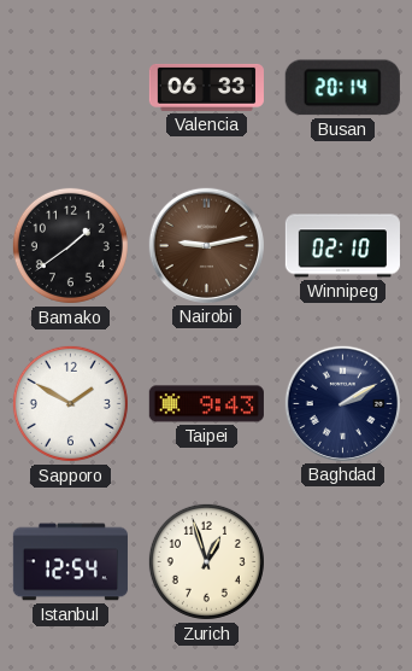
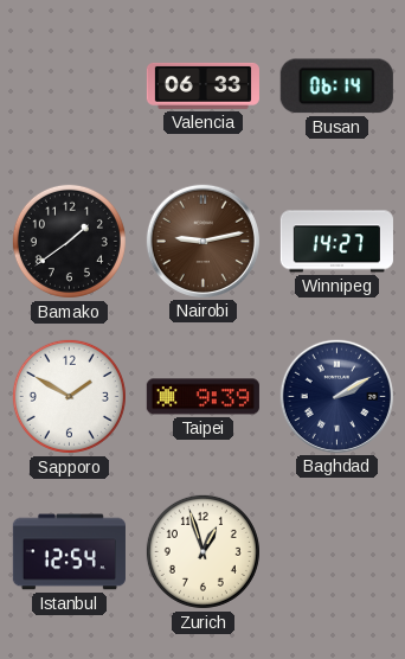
Busan: 20:14 -> 06:14 (336, 87)
Winnipeg: 02:10 -> 14:27 (336, 242)
Taipei: 9:43 -> 9:39 (202, 397)
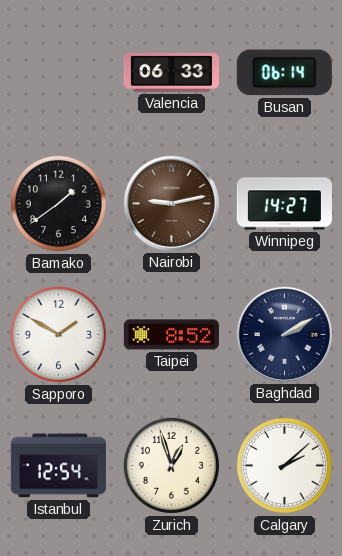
Taipei: 9:39 -> 8:52 (171, 335)
Calgary: none -> 2:08 (284, 465)
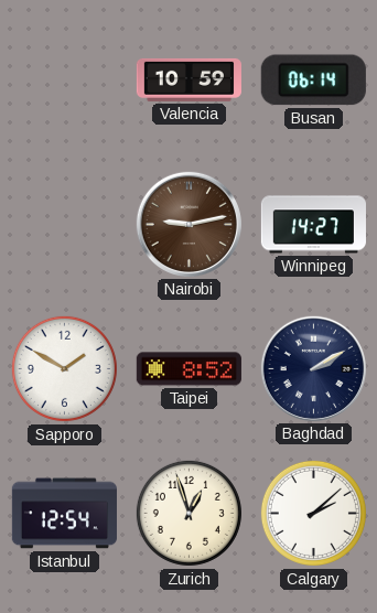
Valencia: 06:33 -> 10:59 (188, 79)
Bamako: 1:39 -> none (58, 203)
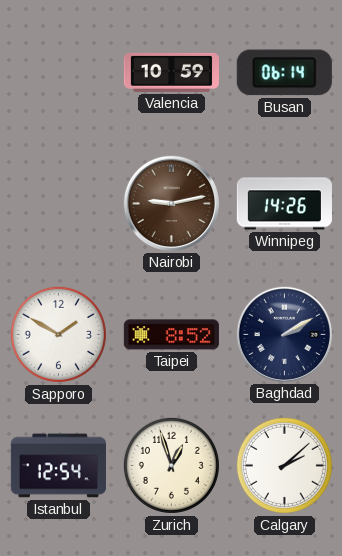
Winnipeg: 14:27 -> 14:26 (284, 204)
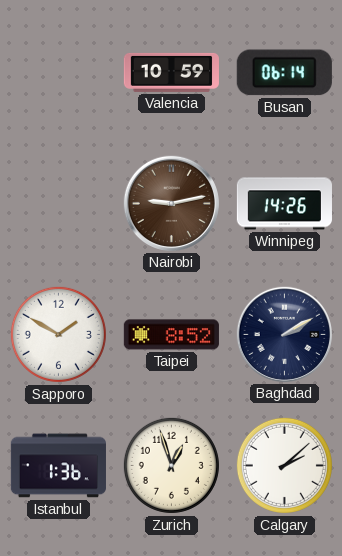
Istanbul: 12:54 -> 1:36 (58, 466)
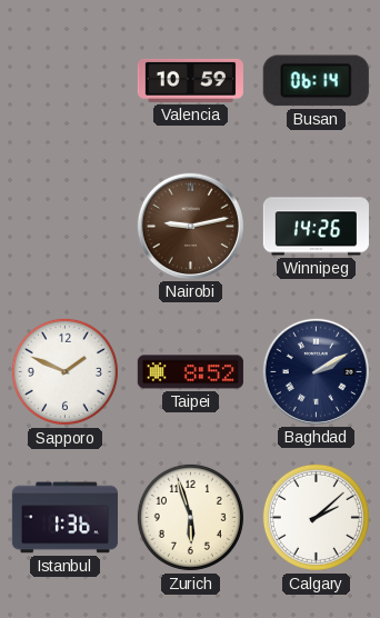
Sapporo: 1:50 -> 1:49 (64, 371)
Zurich: 12:57 -> 5:57 (190, 517)
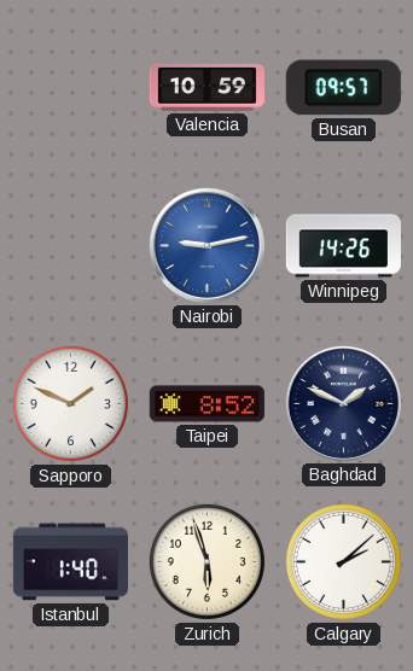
Busan: 06:14 -> 09:57 (343, 88)
Nairobi dial: brown -> blue (206, 245)
Baghdad: 2:10 -> 1:49 (343, 403)
Istanbul: 1:36 -> 1:40 (70, 562)
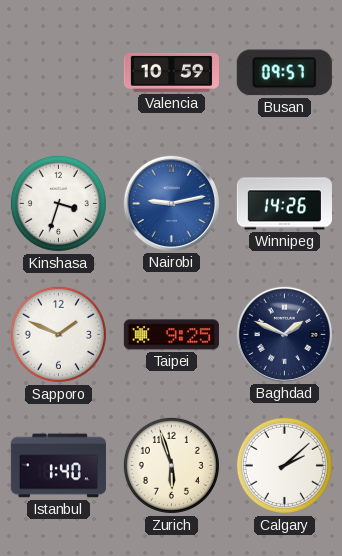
Kinshasa: none -> 3:33 (58, 203)
Taipei: 8:52 -> 9:25 (171, 335)
